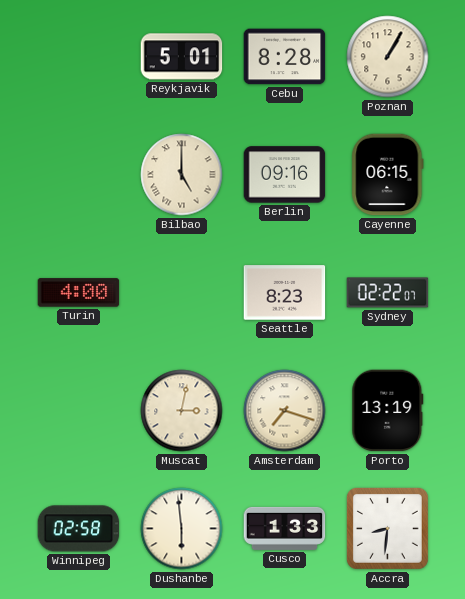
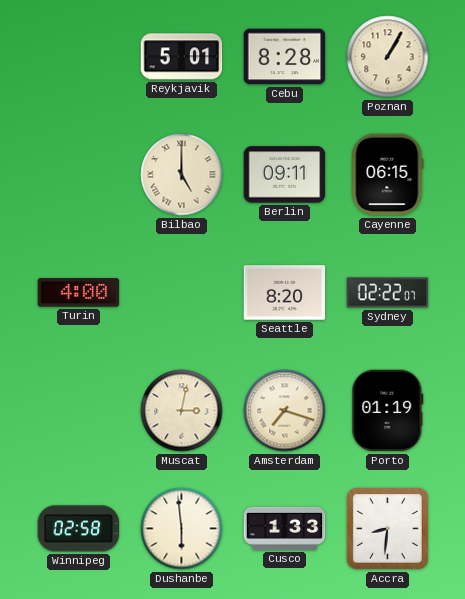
Berlin: 09:16 -> 09:11 (285, 175)
Seattle: 8:23 -> 8:20 (285, 293)
Porto: 13:19 -> 01:19 (388, 411)
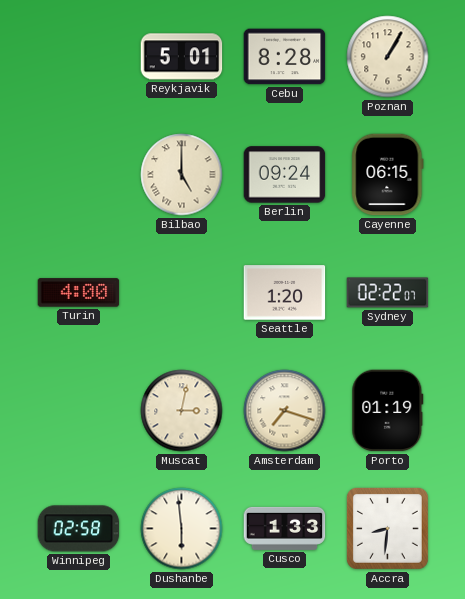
Berlin: 09:11 -> 09:24 (285, 175)
Seattle: 8:20 -> 1:20 (285, 293)
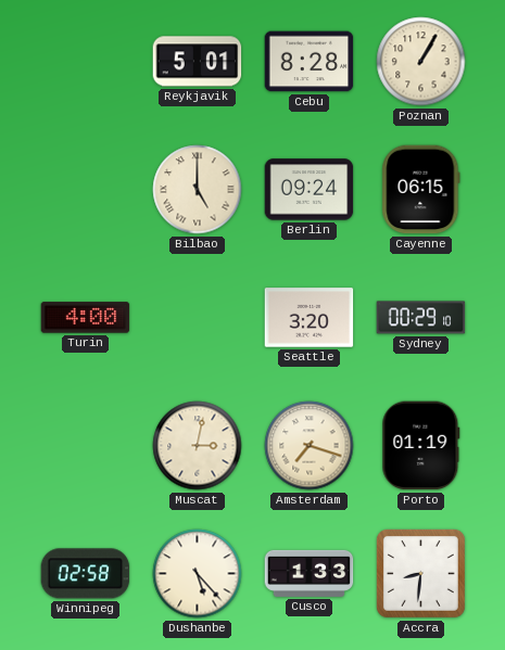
Seattle: 1:20 -> 3:20 (310, 318)
Sydney: 02:22 -> 00:29 (421, 318)
Dushanbe: 5:59 -> 5:23 (198, 574)
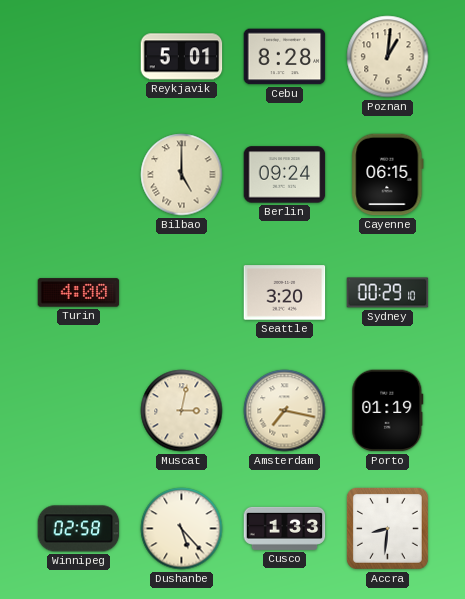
Poznan: 1:05 -> 1:01 (388, 57)
Amsterdam: 7:18 -> 7:17 (285, 411)
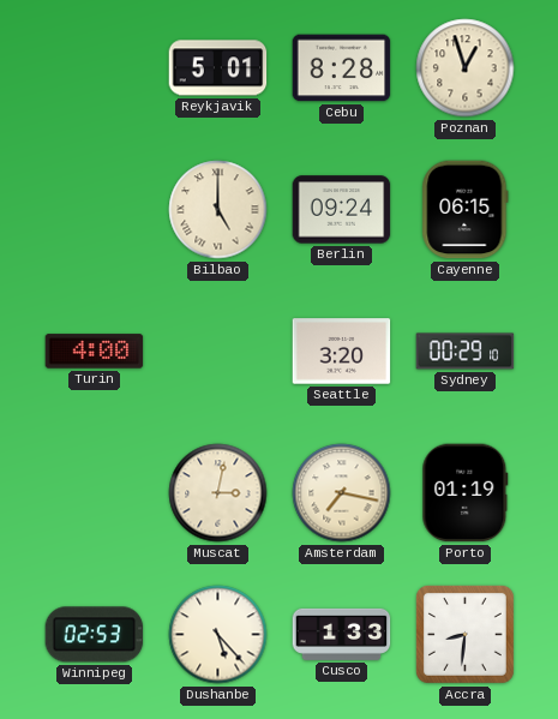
Poznan: 1:01 -> 12:57 (466, 68)
Winnipeg: 02:58 -> 02:53 (95, 635)
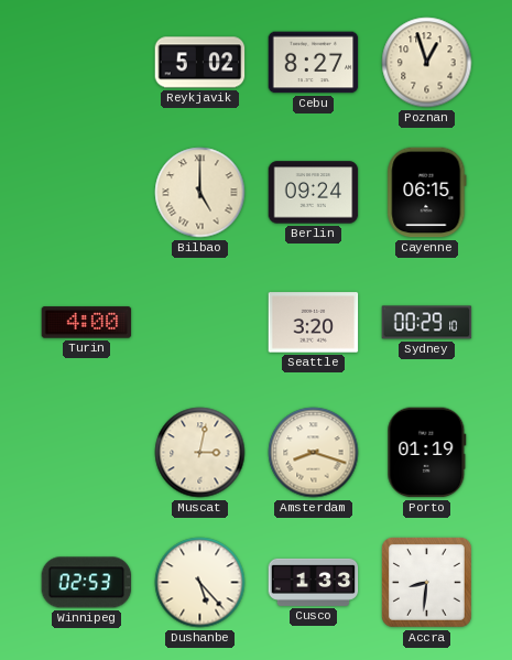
Reykjavik: 5:01 -> 5:02 (200, 63)
Cebu: 8:28 -> 8:27 (314, 63)
Amsterdam: 7:17 -> 8:18 (314, 453)
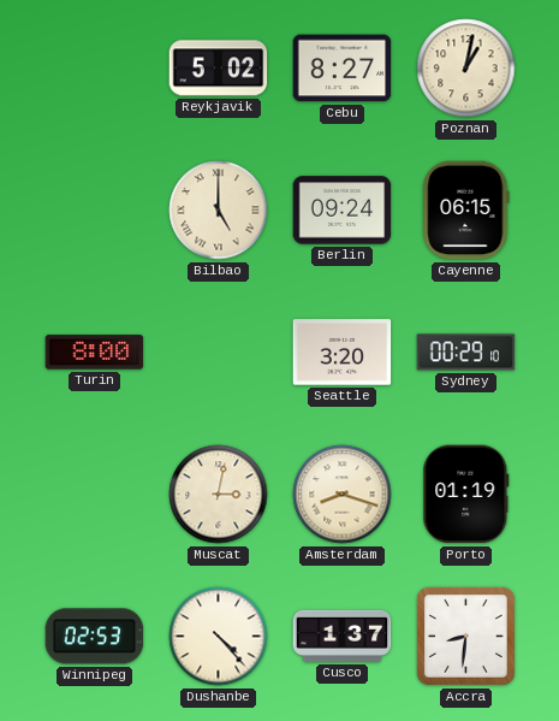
Poznan: 12:57 -> 1:02 (466, 69)
Turin: 4:00 -> 8:00 (95, 353)
Dushanbe: 5:23 -> 4:23 (219, 637)
Cusco: 1:33 -> 1:37 (343, 636)
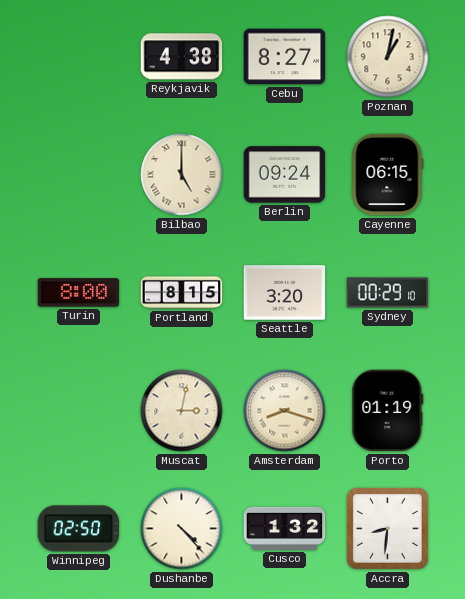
Reykjavik: 5:02 -> 4:38 (182, 57)
Portland: none -> 8:15 (182, 293)
Winnipeg: 02:53 -> 02:50 (79, 529)
Cusco: 1:37 -> 1:32 (285, 528)
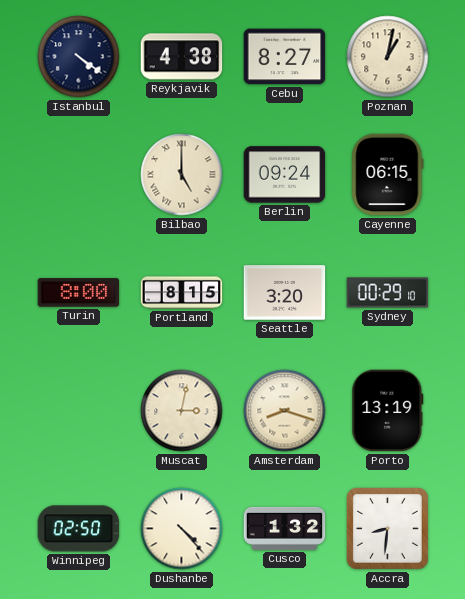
Istanbul: none -> 4:21 (79, 57)
Porto: 01:19 -> 13:19 (388, 411)
